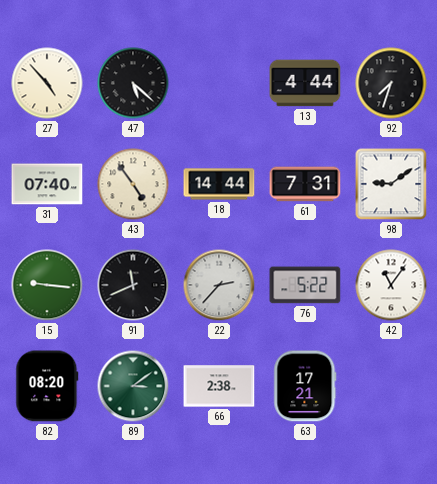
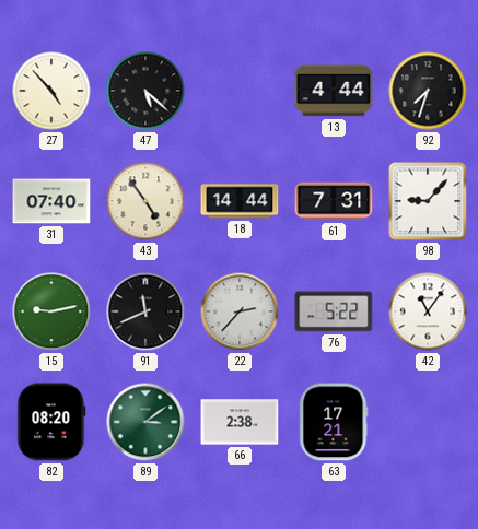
98: 9:09 -> 9:07 (428, 201)
15: 9:16 -> 9:13 (51, 311)
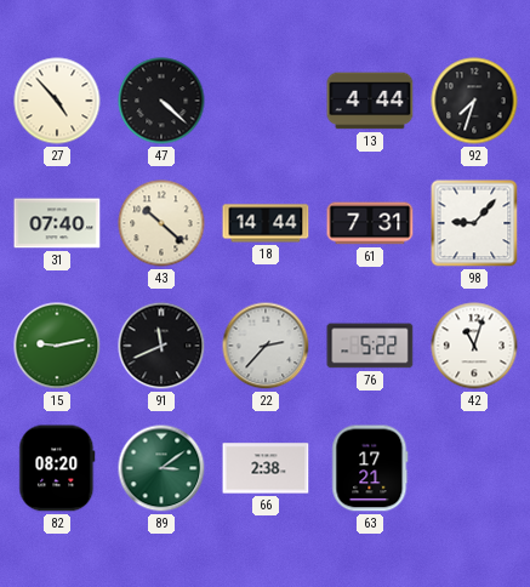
47: 5:22 -> 4:22 (161, 101)
43: 4:54 -> 10:22 (161, 223)
42: 11:06 -> 11:03 (474, 346)
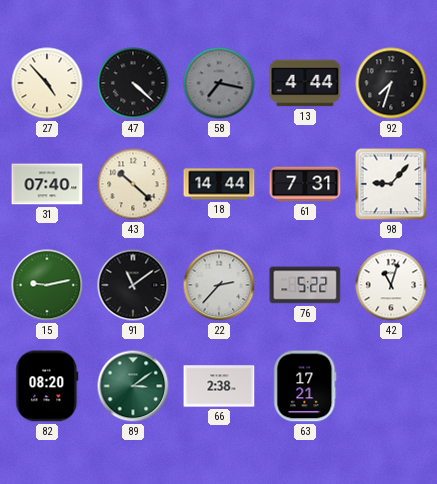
58: none -> 7:17 (219, 83)
91: 11:41 -> 11:09 (133, 285)
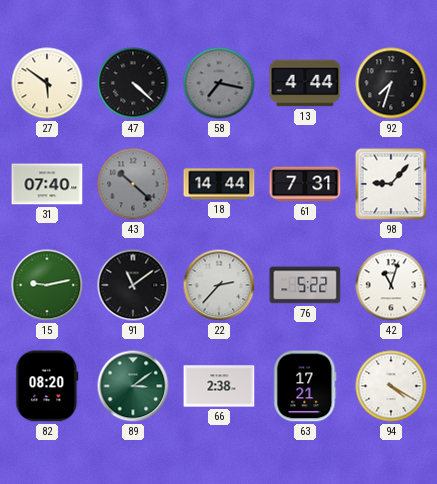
27: 4:53 -> 5:51 (47, 83)
43 dial: cream -> grey (133, 184)
94: none -> 4:20 (391, 386)
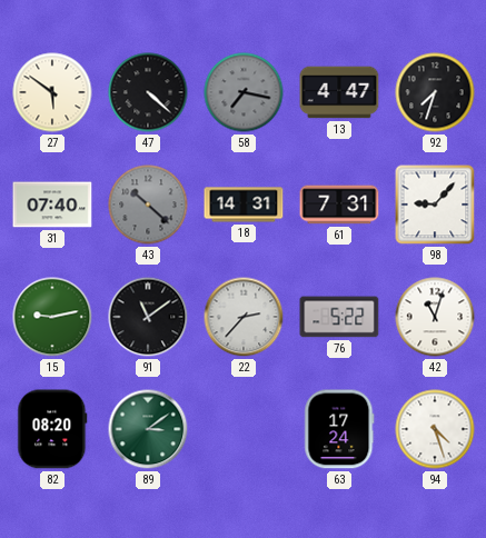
13: 4:44 -> 4:47 (339, 92)
18: 14:44 -> 14:31 (244, 205)
66: 2:38 -> none (219, 386)
63: 17:21 -> 17:24 (339, 429)
94: 4:20 -> 4:27 (435, 429)
